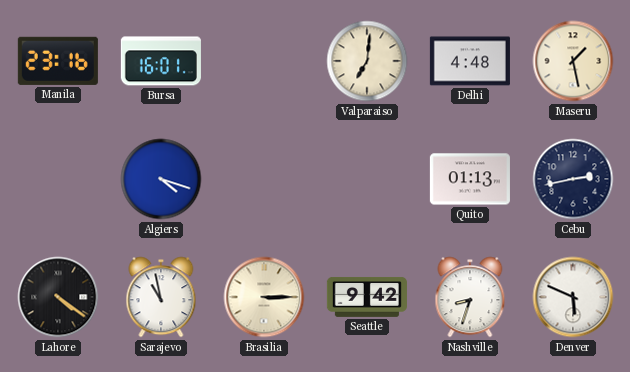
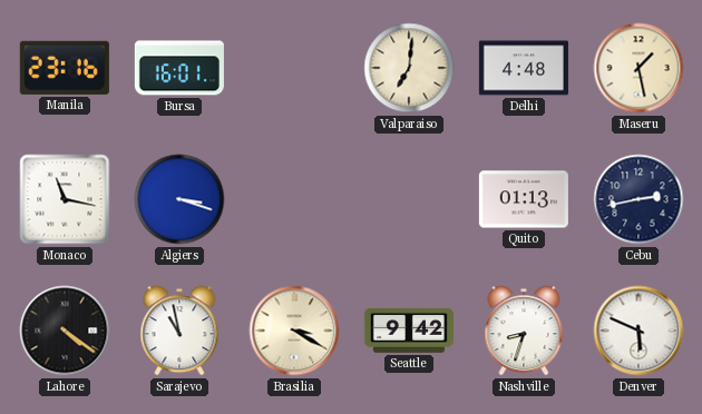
Monaco: none -> 11:17 (65, 199)
Algiers: 4:18 -> 3:18 (179, 199)
Brasilia: 3:15 -> 3:20 (294, 331)
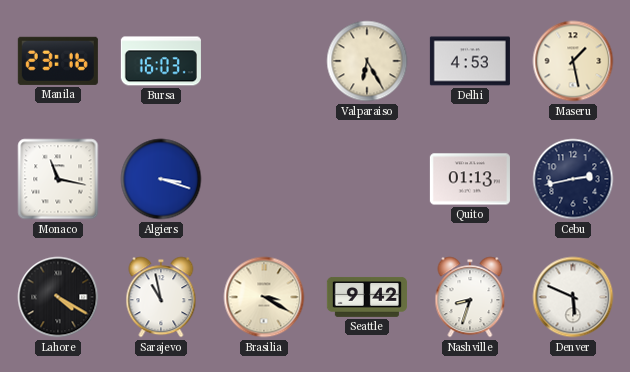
Bursa: 16:01 -> 16:03 (161, 61)
Valparaiso: 7:01 -> 6:25 (367, 61)
Delhi: 4:48 -> 4:53 (470, 61)
Lahore: 4:21 -> 4:20 (58, 297)
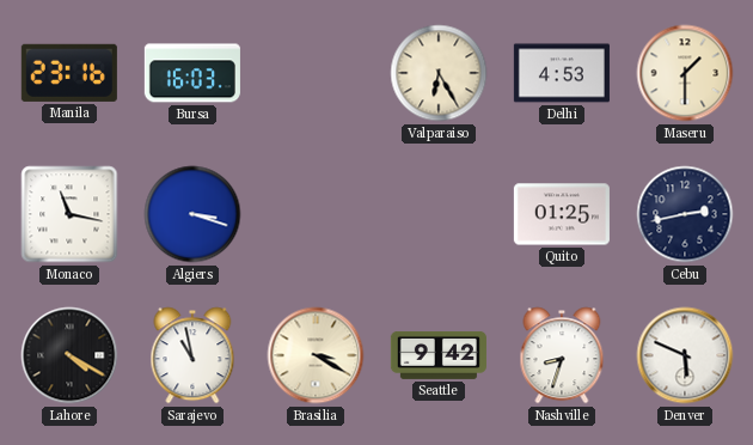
Maseru: 1:28 -> 1:30 (685, 73)
Quito: 01:13 -> 01:25 (562, 214)
